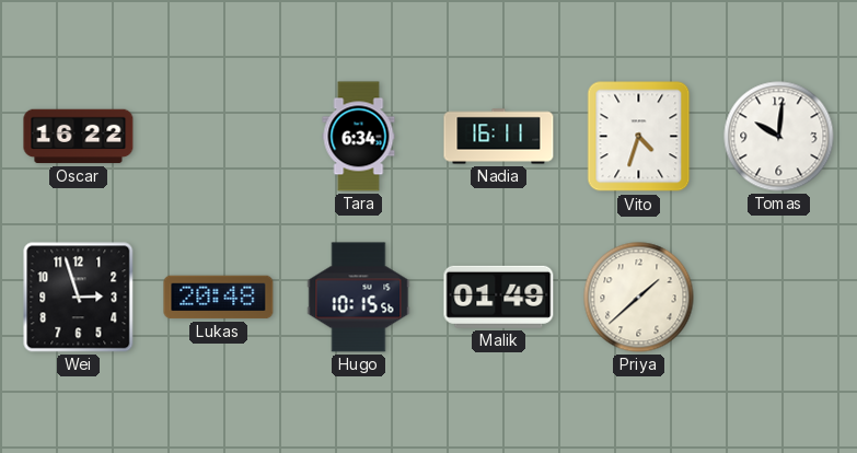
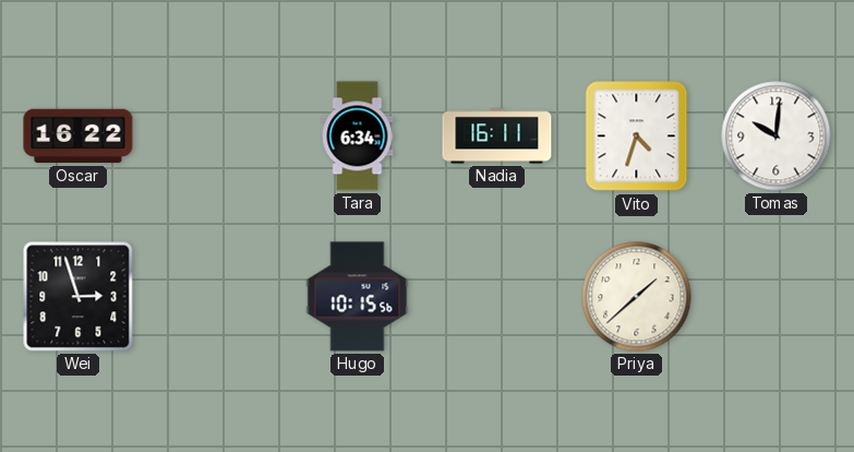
Lukas: 20:48 -> none (219, 298)
Malik: 01:49 -> none (499, 297)
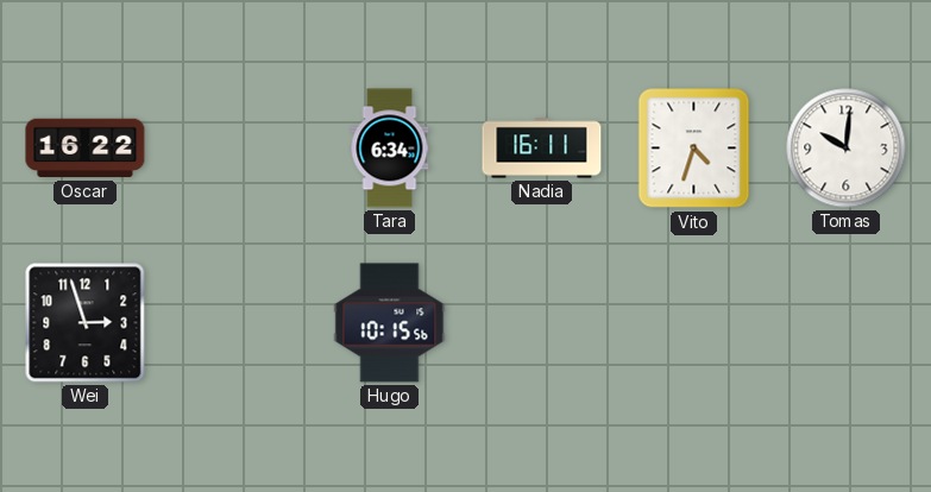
Priya: 1:38 -> none (637, 297)
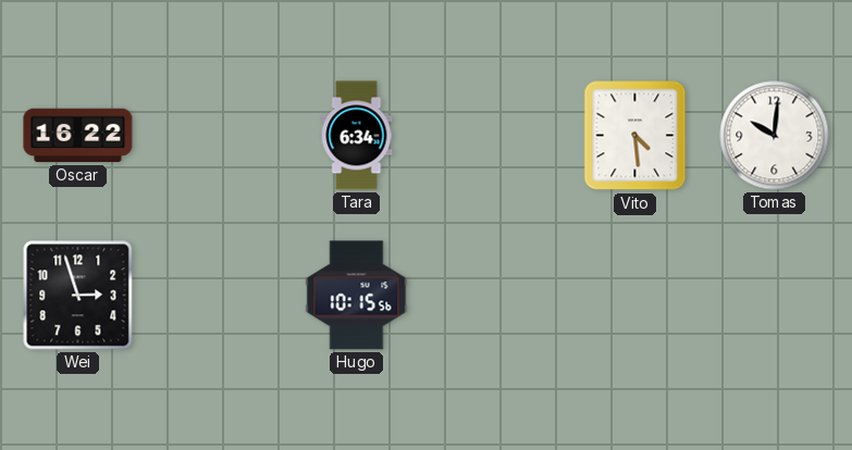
Nadia: 16:11 -> none (542, 149)
Vito: 4:33 -> 4:29 (635, 136)
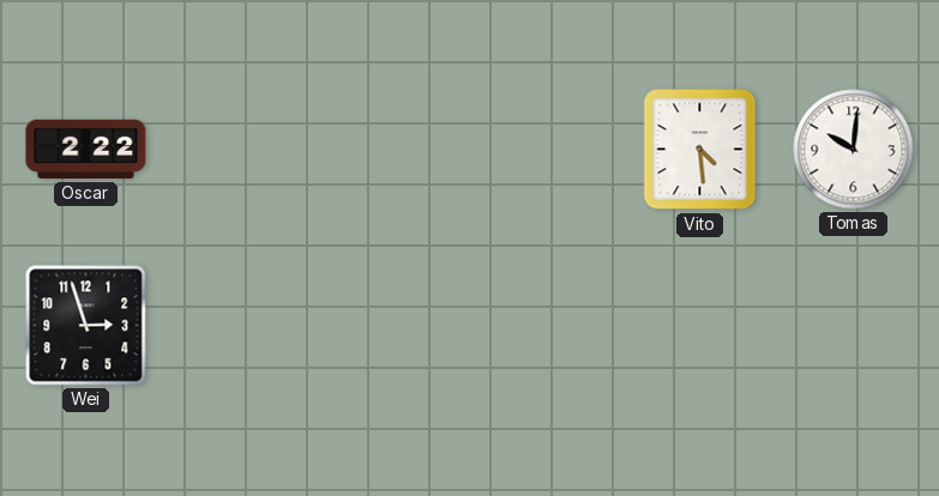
Oscar: 16:22 -> 2:22 (86, 150)
Tara: 6:34 -> none (357, 136)
Hugo: 10:15 -> none (357, 296)
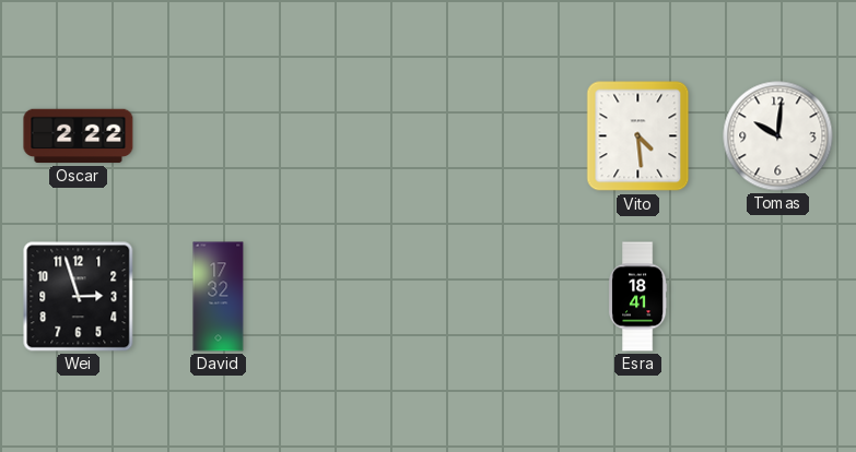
David: none -> 17:32 (219, 297)
Esra: none -> 18:41 (637, 297)
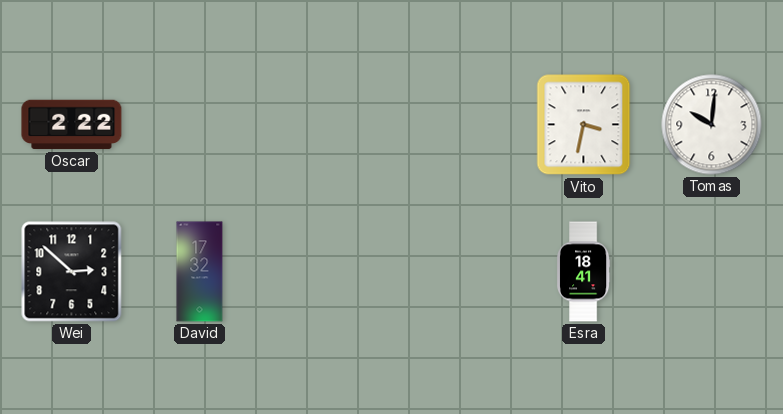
Vito: 4:29 -> 3:32 (584, 125)
Wei: 2:57 -> 2:52 (72, 272)
